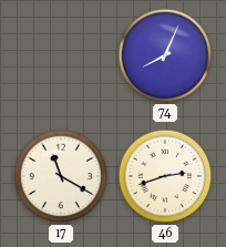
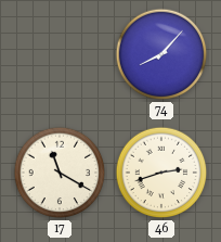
74: 8:04 -> 8:07 (161, 54)
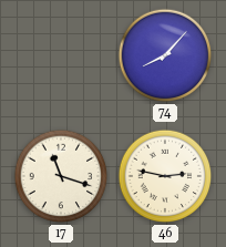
17: 11:20 -> 11:18 (61, 176)
46: 2:42 -> 2:47 (165, 176)
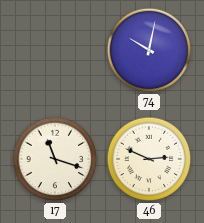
74: 8:07 -> 10:02 (149, 50)
46: 2:47 -> 2:49 (149, 159)
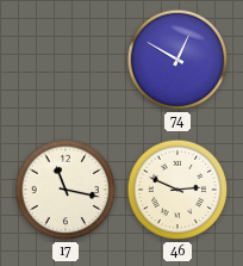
74: 10:02 -> 12:50 (177, 60)
17: 11:18 -> 11:17 (66, 190)
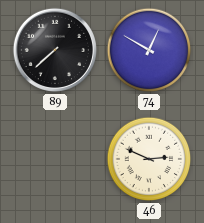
89: none -> 7:38 (55, 50)
17: 11:17 -> none (66, 190)
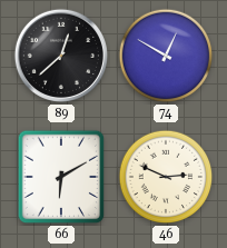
89: 7:38 -> 12:38 (61, 56)
66: none -> 6:10 (60, 177)
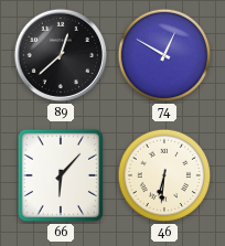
66: 6:10 -> 6:07 (60, 175)
46: 2:49 -> 6:31 (164, 175)
